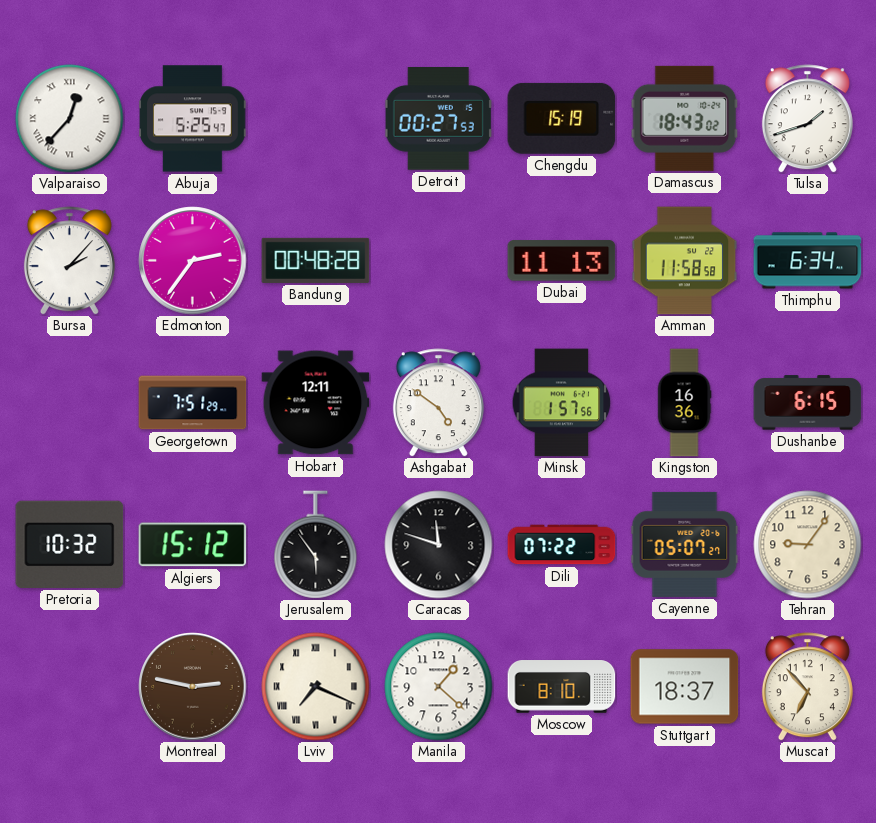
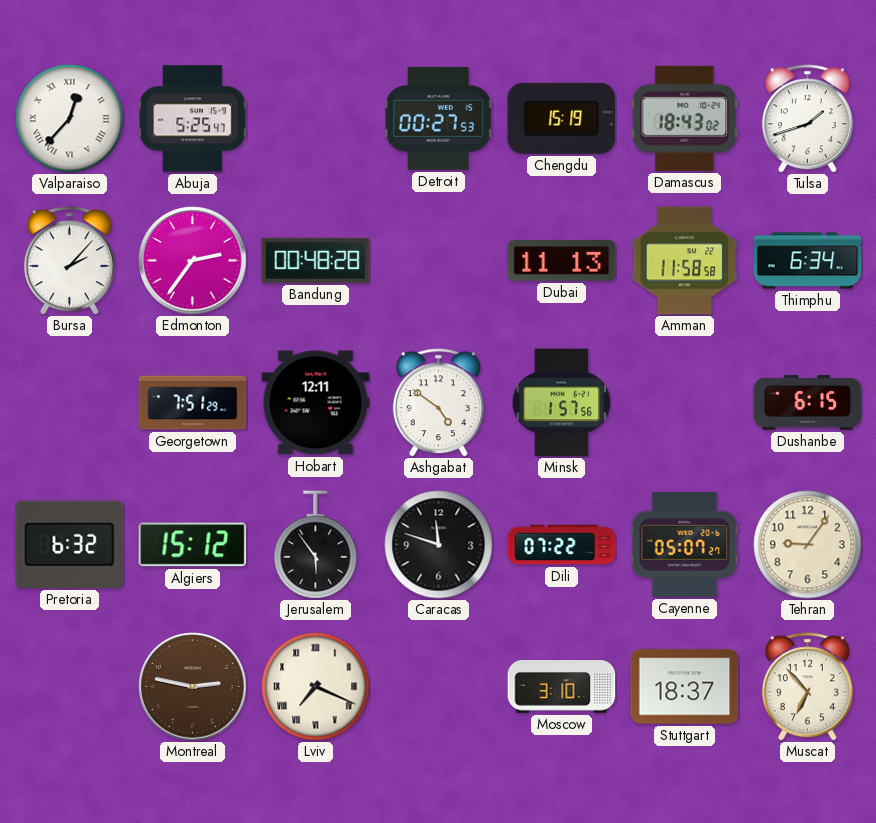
Kingston: 16:36 -> none (684, 403)
Pretoria: 10:32 -> 6:32 (70, 544)
Manila: 1:22 -> none (439, 687)
Moscow: 8:10 -> 3:10 (562, 687)
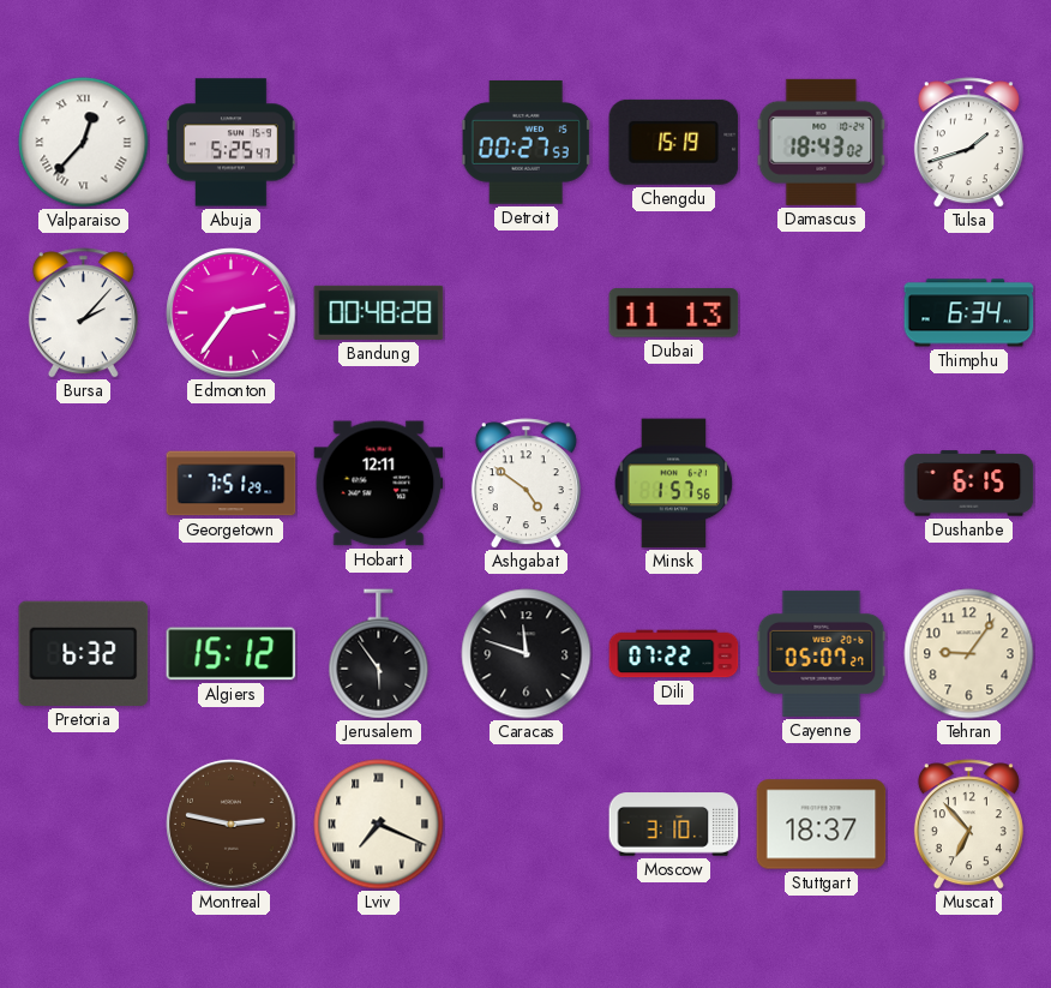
Amman: 11:58 -> none (685, 261)
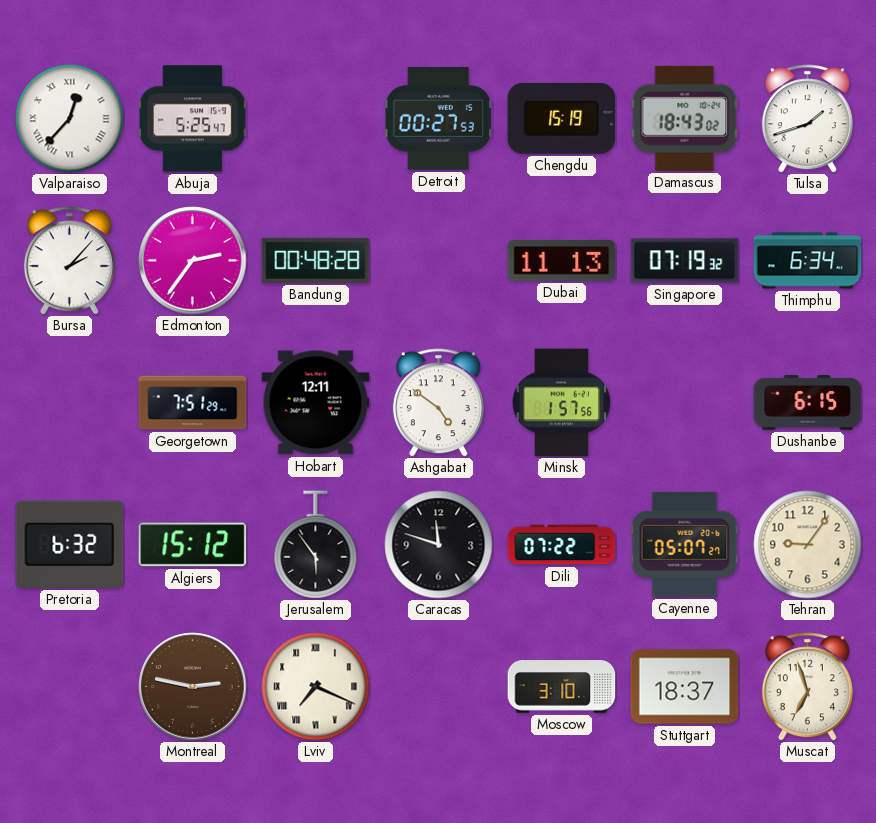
Singapore: none -> 07:19 (685, 261)
Muscat: 6:53 -> 6:57 (807, 687)
